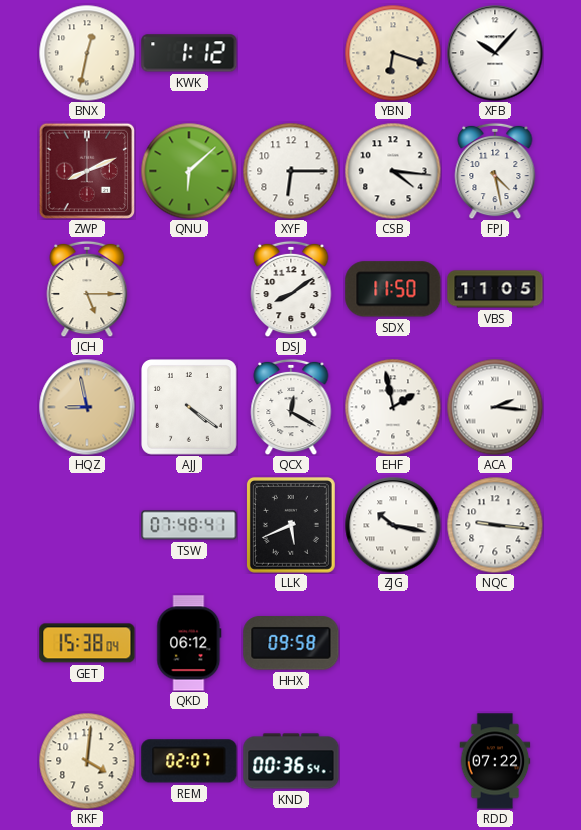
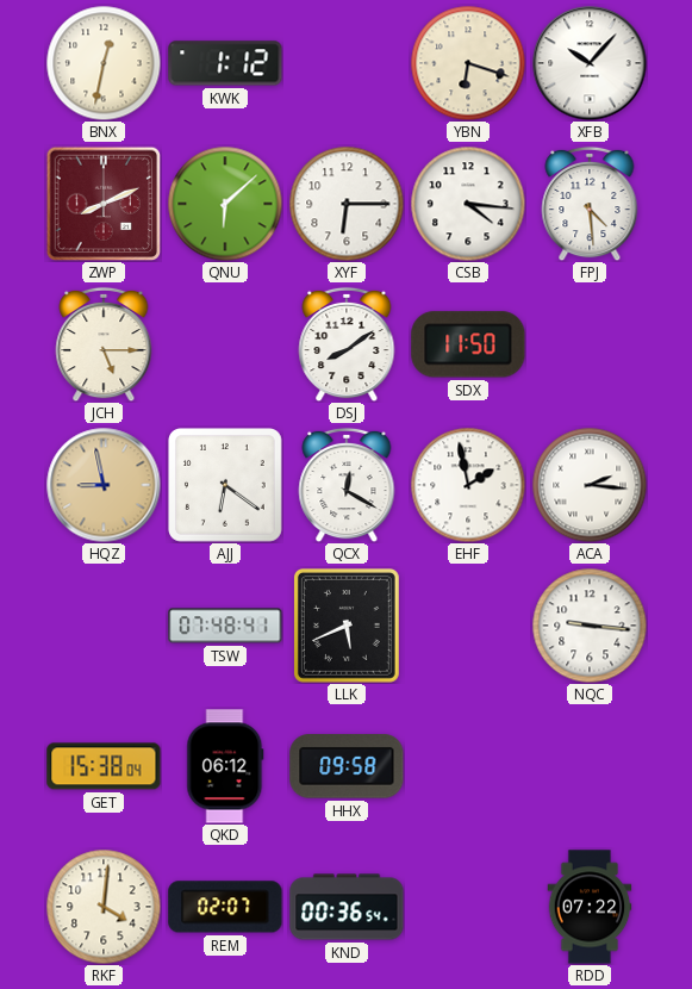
FPJ: 4:28 -> 4:29 (590, 204)
VBS: 11:05 -> none (495, 289)
AJJ: 4:21 -> 6:21 (226, 486)
ZJG: 10:17 -> none (393, 525)
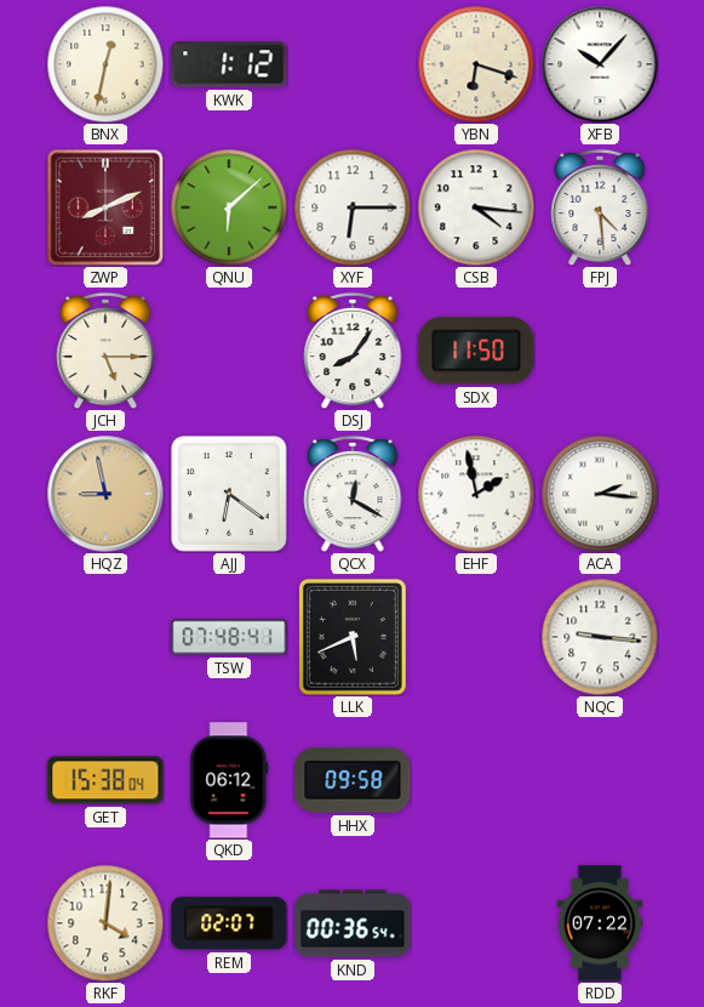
DSJ: 8:09 -> 8:06 (353, 351)
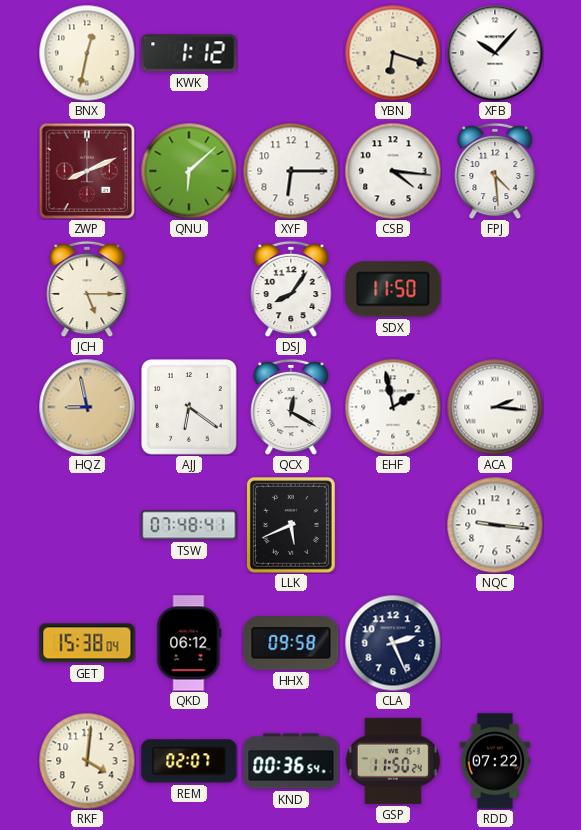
CLA: none -> 2:26 (393, 643)
GSP: none -> 11:50 (393, 761)
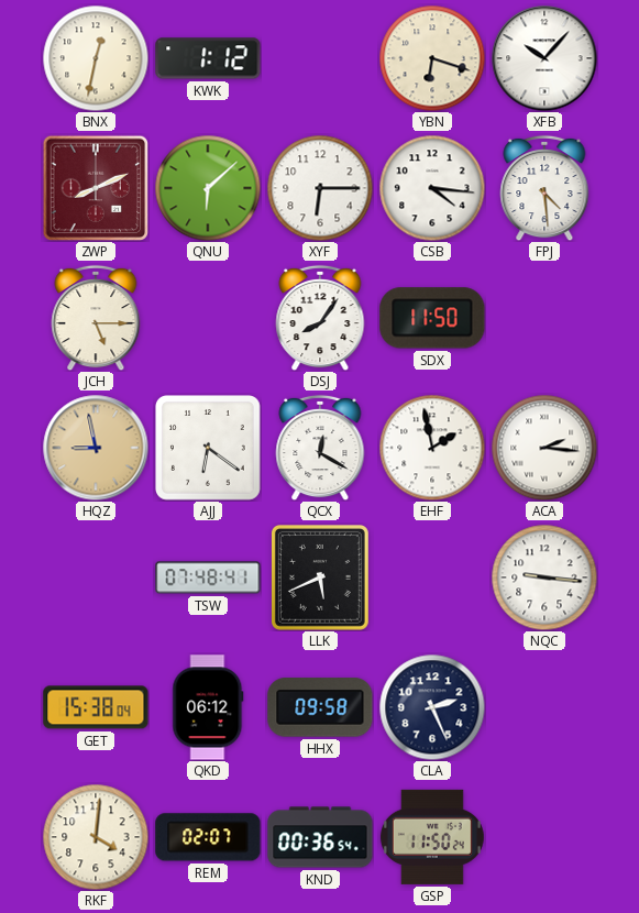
RDD: 07:22 -> none (495, 761)
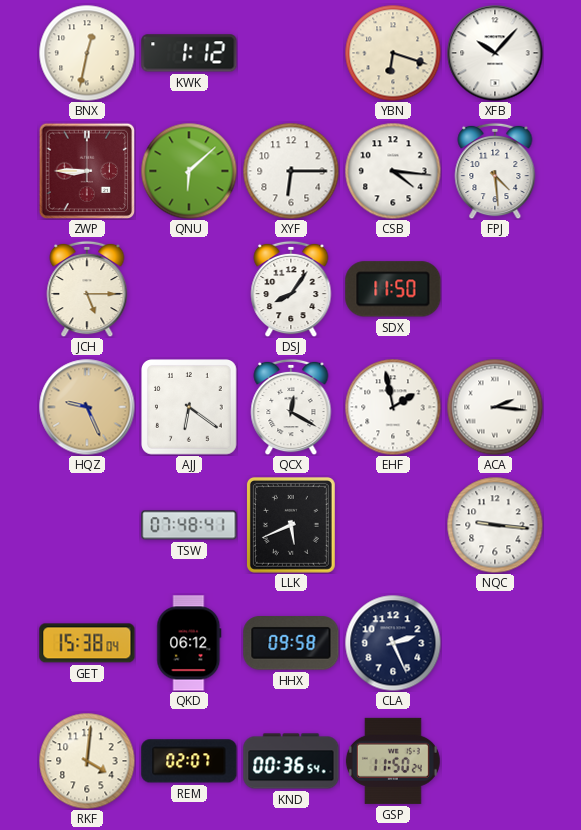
ZWP: 8:11 -> 8:45 (87, 171)
HQZ: 8:58 -> 9:26 (87, 407)
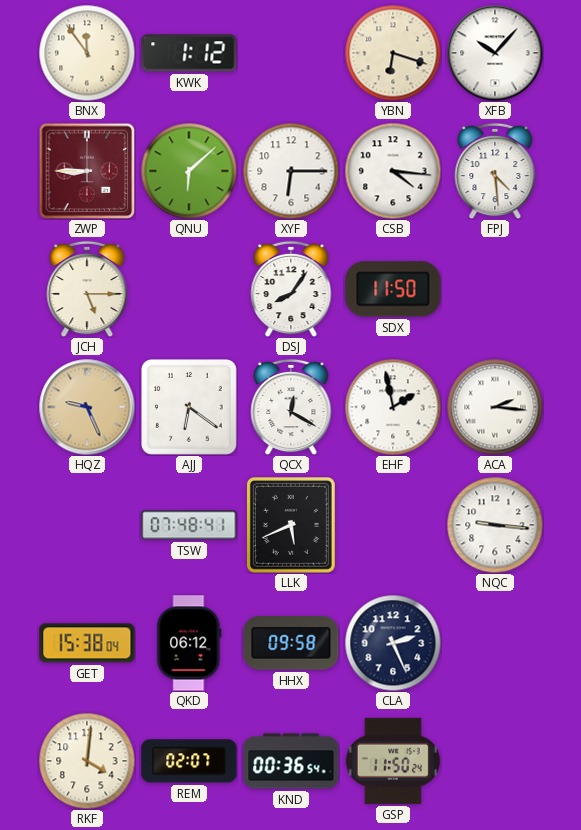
BNX: 12:32 -> 11:54 (87, 53)
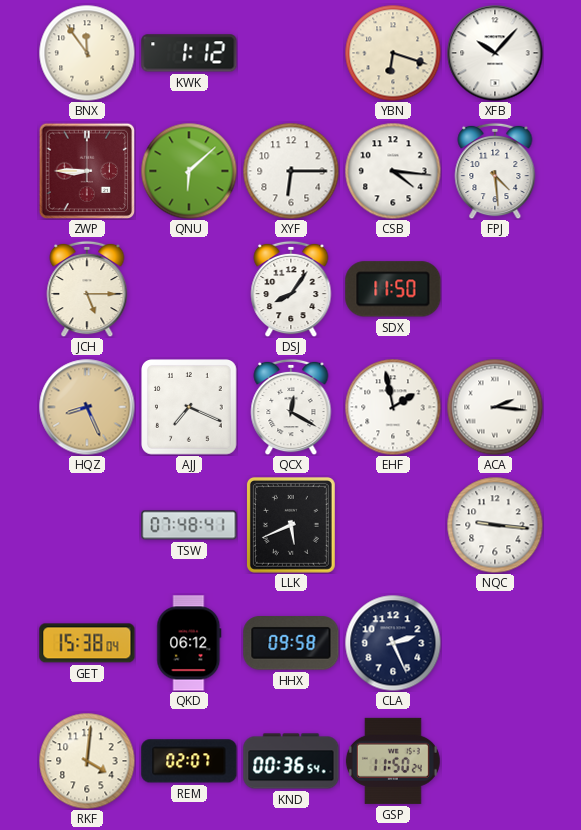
HQZ: 9:26 -> 8:26 (87, 407)
AJJ: 6:21 -> 7:19 (190, 408)
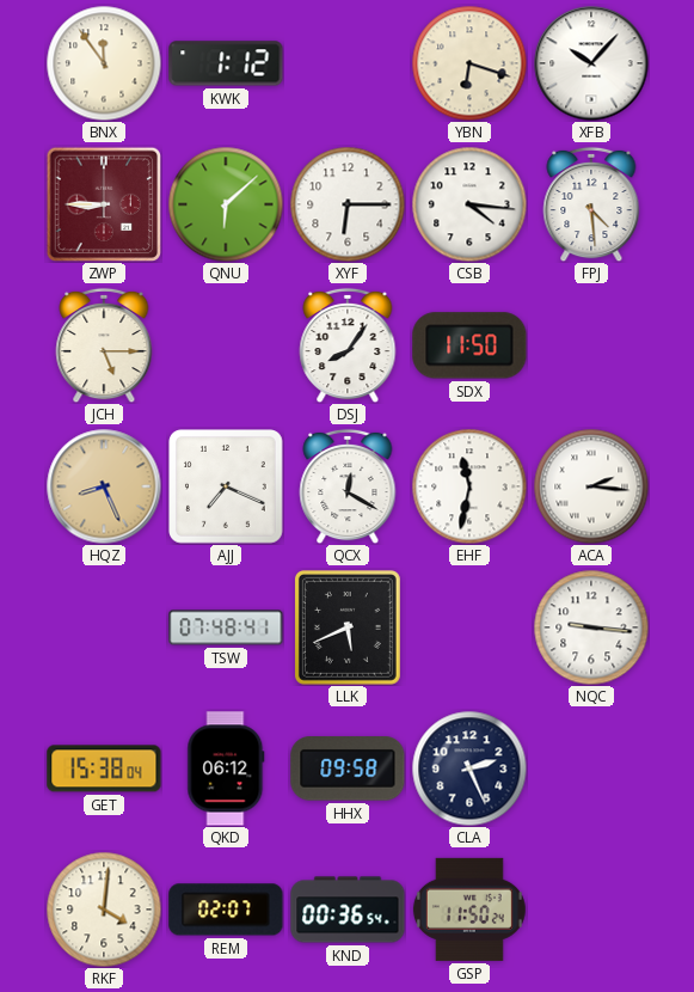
EHF: 1:58 -> 11:32 (469, 486)
